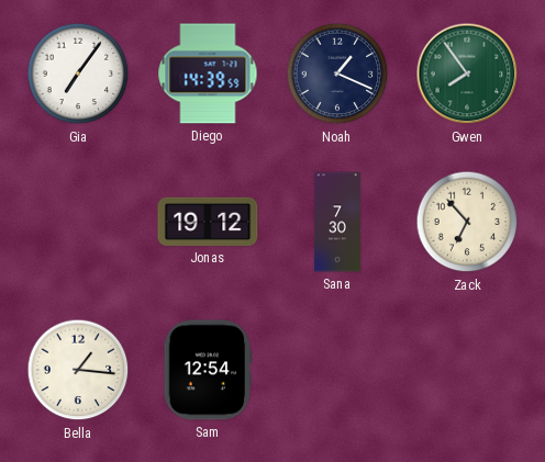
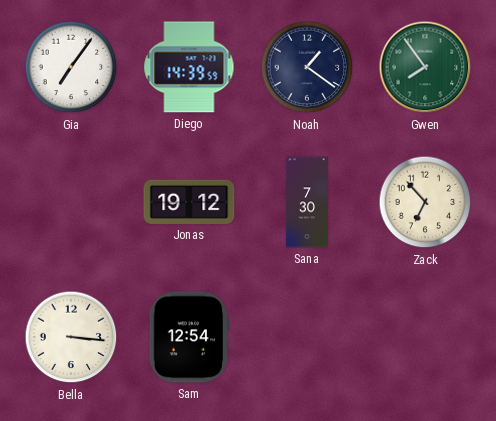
Noah: 1:19 -> 1:21 (307, 67)
Bella: 1:16 -> 3:16 (71, 337)
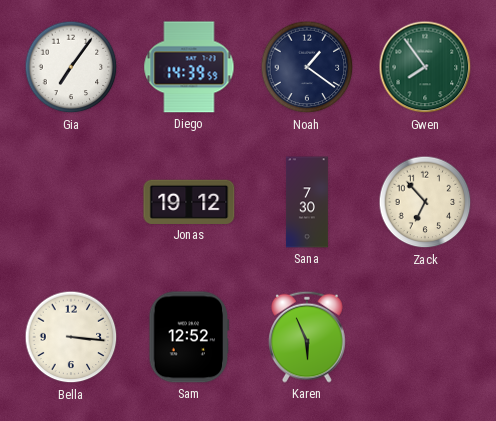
Sam: 12:54 -> 12:52 (189, 337)
Karen: none -> 5:56 (308, 337)
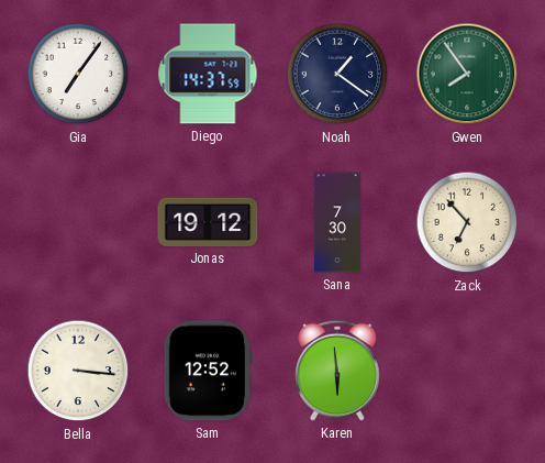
Diego: 14:39 -> 14:37 (208, 74)
Karen: 5:56 -> 5:59 (338, 371)
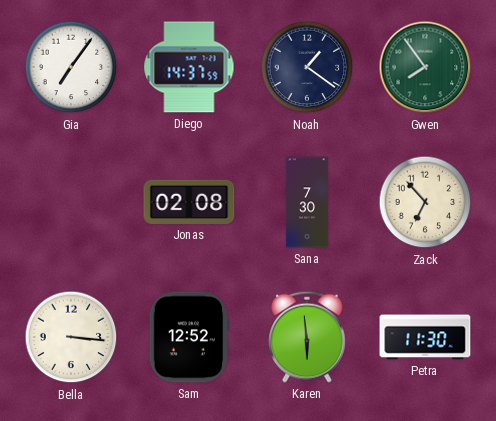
Jonas: 19:12 -> 02:08 (189, 202)
Petra: none -> 11:30 (425, 337)
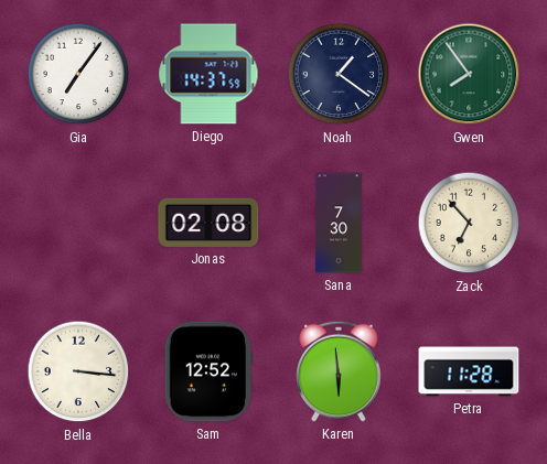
Petra: 11:30 -> 11:28 (469, 371)
